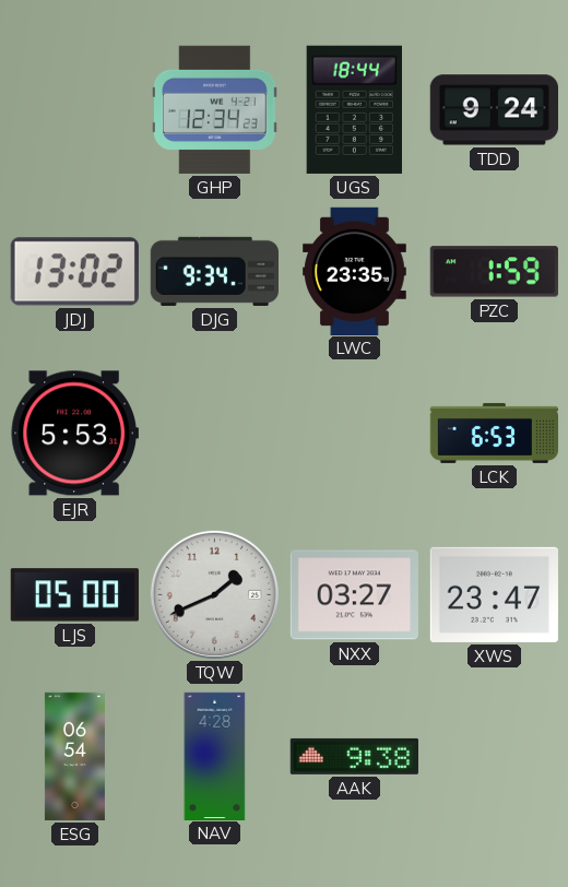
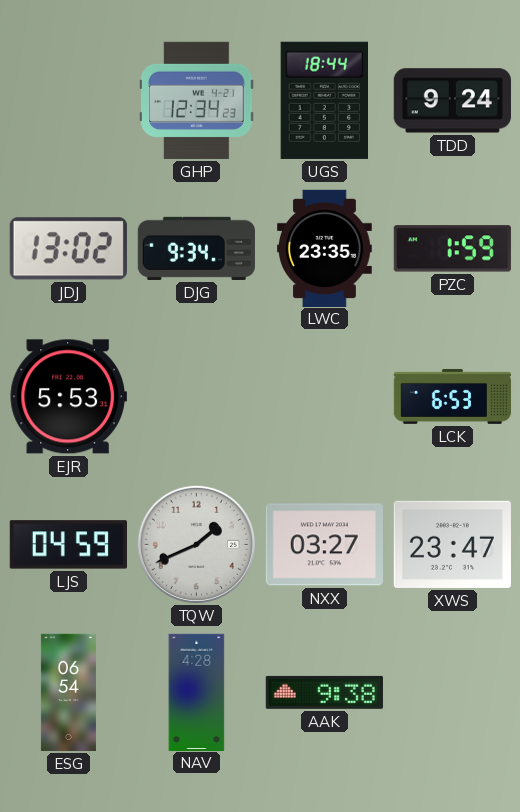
LJS: 05:00 -> 04:59 (68, 545)
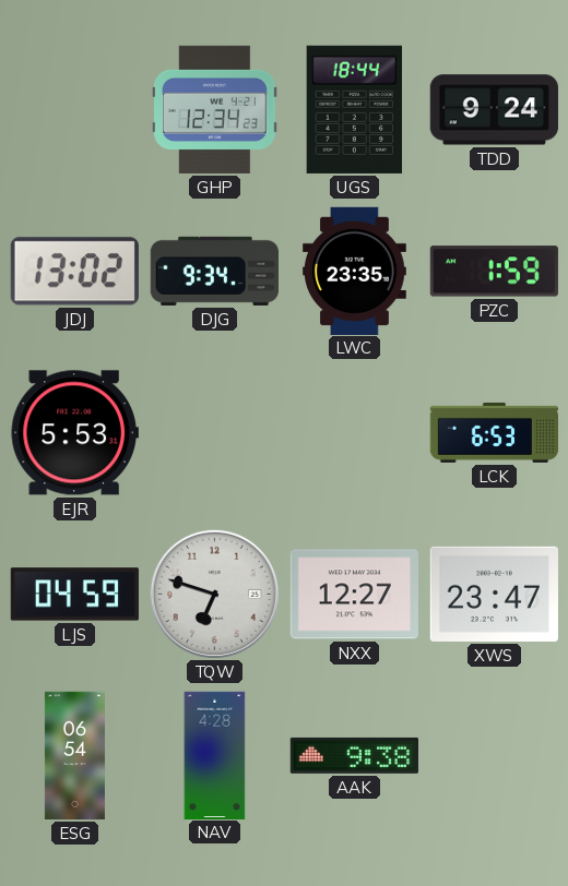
TQW: 1:41 -> 6:48 (214, 594)
NXX: 03:27 -> 12:27 (354, 595)
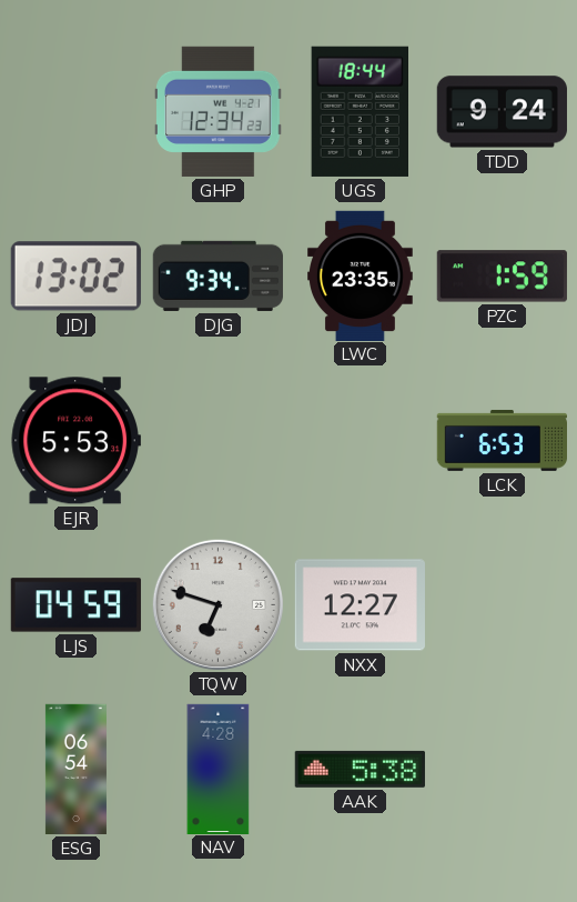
XWS: 23:47 -> none (494, 594)
AAK: 9:38 -> 5:38 (360, 769)
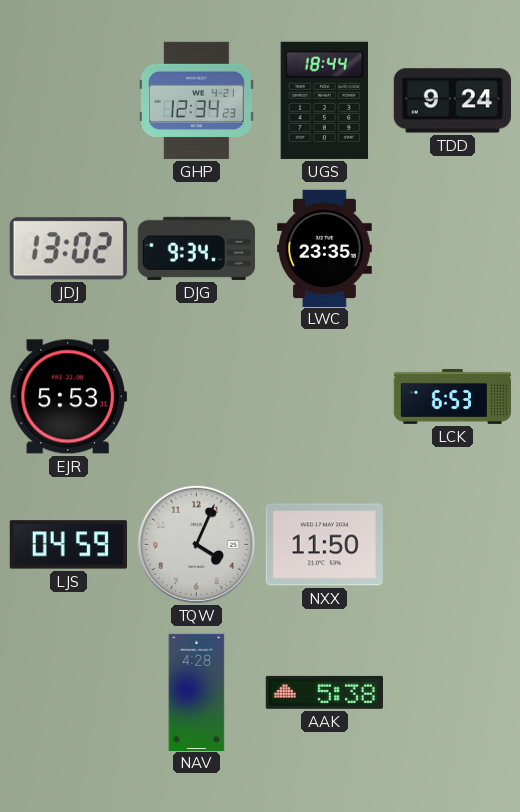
PZC: 1:59 -> none (502, 277)
TQW: 6:48 -> 4:04 (196, 544)
NXX: 12:27 -> 11:50 (324, 545)
ESG: 06:54 -> none (75, 770)
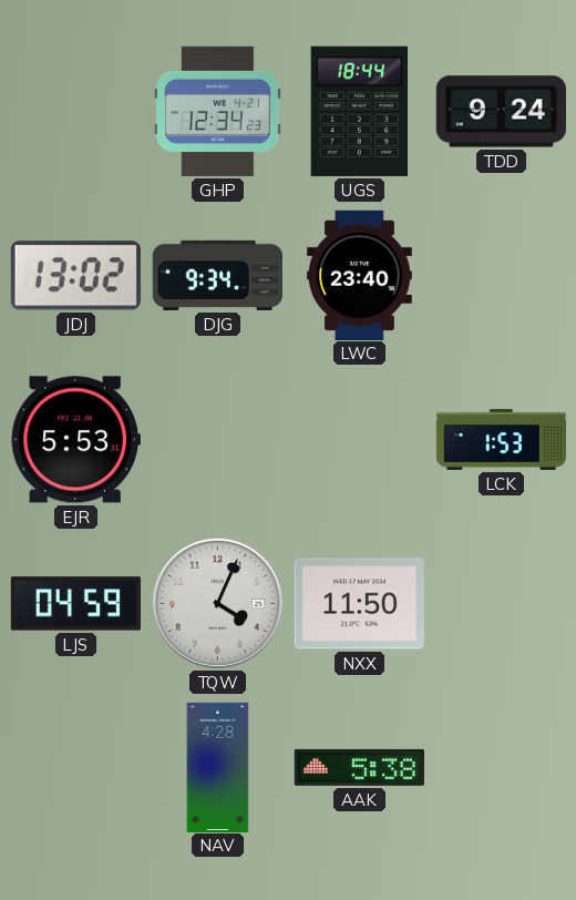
LWC: 23:35 -> 23:40 (360, 275)
LCK: 6:53 -> 1:53 (501, 439)
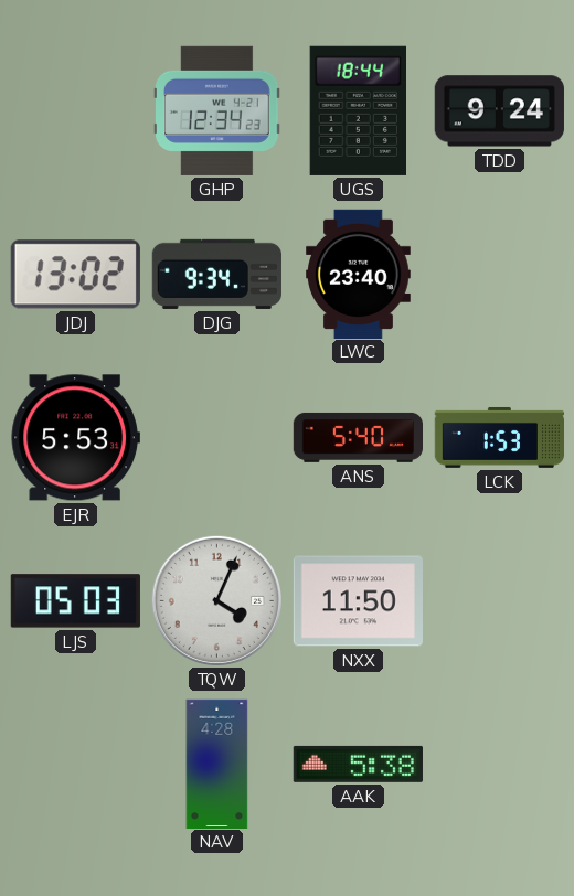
ANS: none -> 5:40 (358, 437)
LJS: 04:59 -> 05:03 (75, 601)
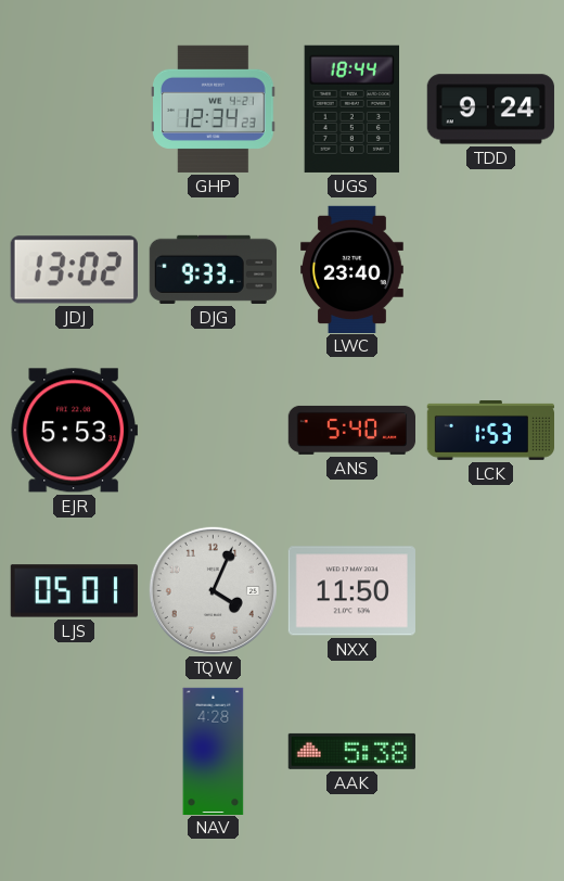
DJG: 9:34 -> 9:33 (213, 269)
LJS: 05:03 -> 05:01 (74, 591)
